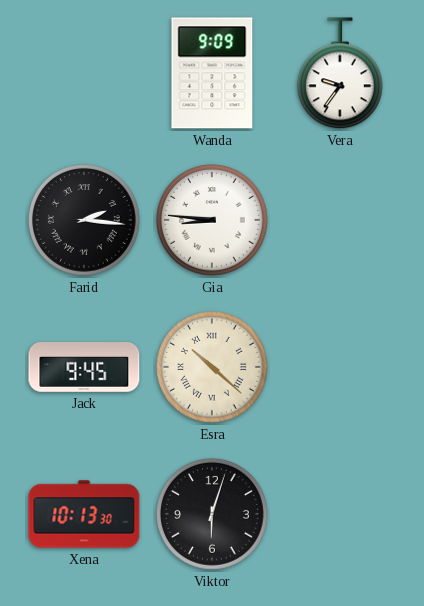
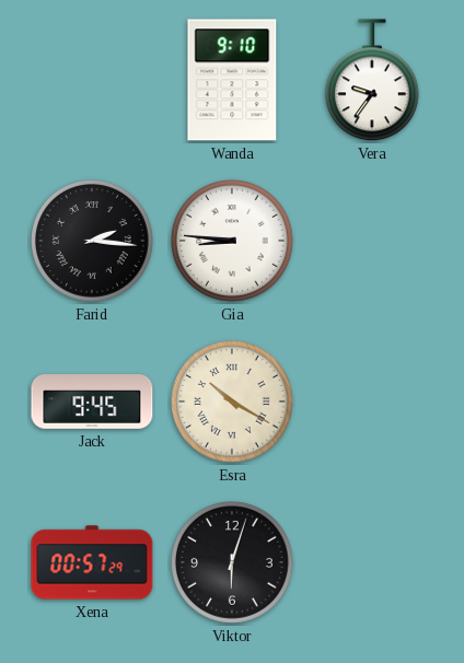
Wanda: 9:09 -> 9:10 (232, 80)
Esra: 10:22 -> 10:20 (233, 403)
Xena: 10:13 -> 00:57 (92, 562)
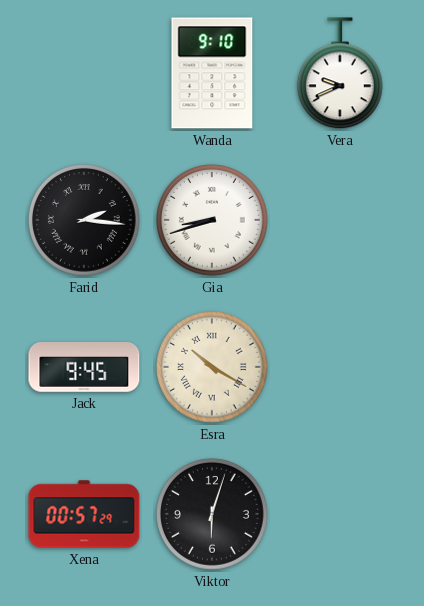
Vera: 9:36 -> 9:41 (340, 74)
Gia: 8:46 -> 8:42 (213, 221)
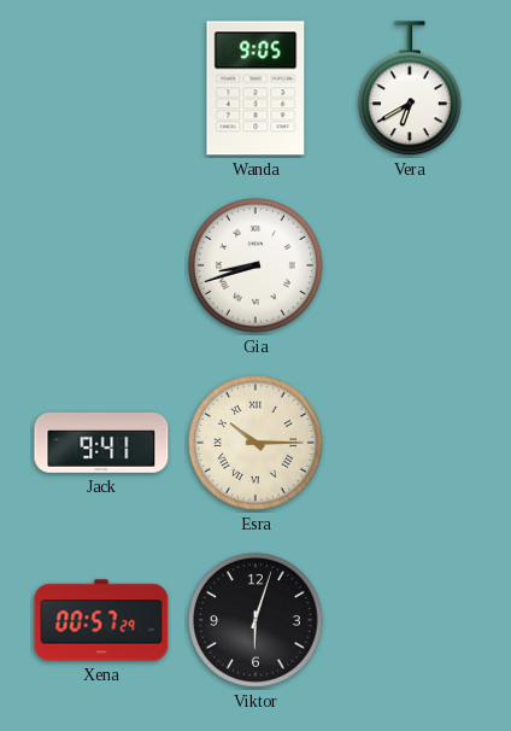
Wanda: 9:10 -> 9:05 (255, 88)
Vera: 9:41 -> 6:40 (410, 89)
Farid: 2:16 -> none (85, 221)
Jack: 9:45 -> 9:41 (101, 444)
Esra: 10:20 -> 10:15 (257, 444)
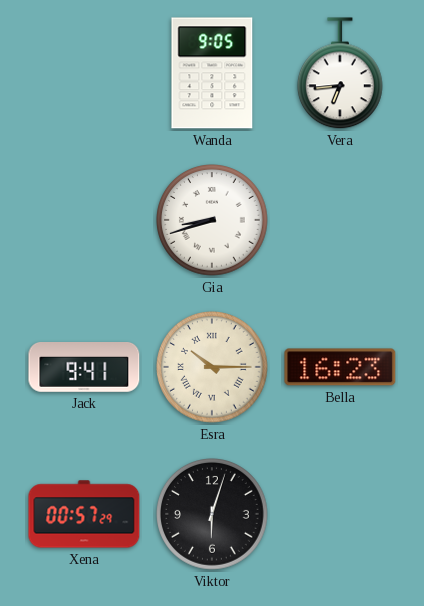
Vera: 6:40 -> 6:44 (340, 74)
Bella: none -> 16:23 (340, 367)
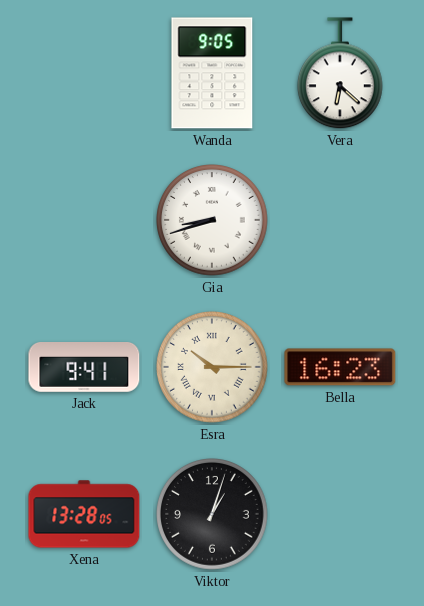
Vera: 6:44 -> 6:22 (340, 74)
Xena: 00:57 -> 13:28 (84, 514)
Viktor: 6:03 -> 1:03 (213, 515)
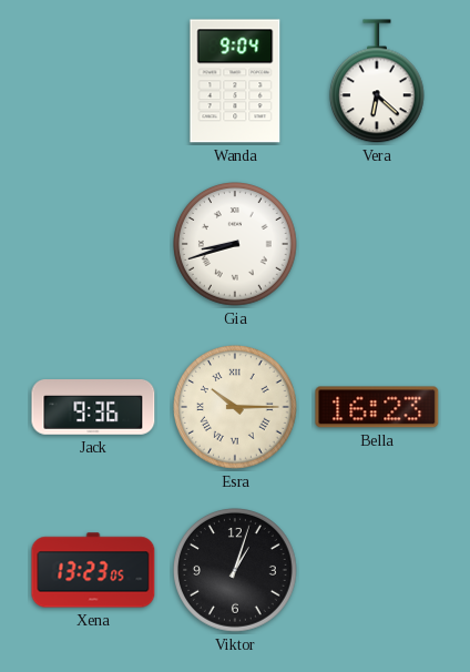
Wanda: 9:05 -> 9:04 (235, 81)
Jack: 9:41 -> 9:36 (93, 408)
Xena: 13:28 -> 13:23 (93, 570)
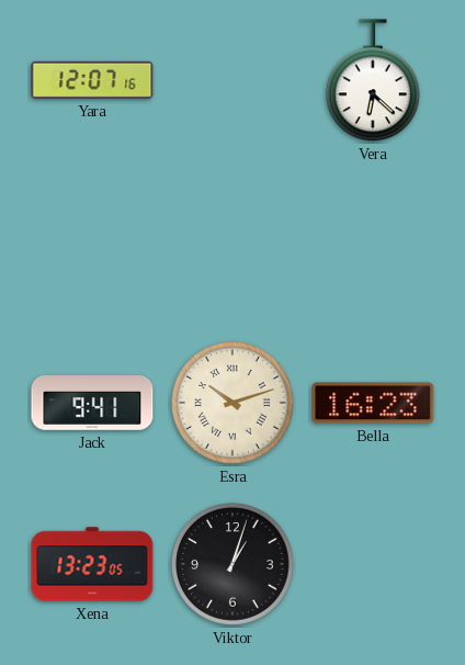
Yara: none -> 12:07 (92, 80)
Wanda: 9:04 -> none (235, 81)
Gia: 8:42 -> none (236, 245)
Jack: 9:36 -> 9:41 (92, 404)
Esra: 10:15 -> 10:12 (234, 404)
